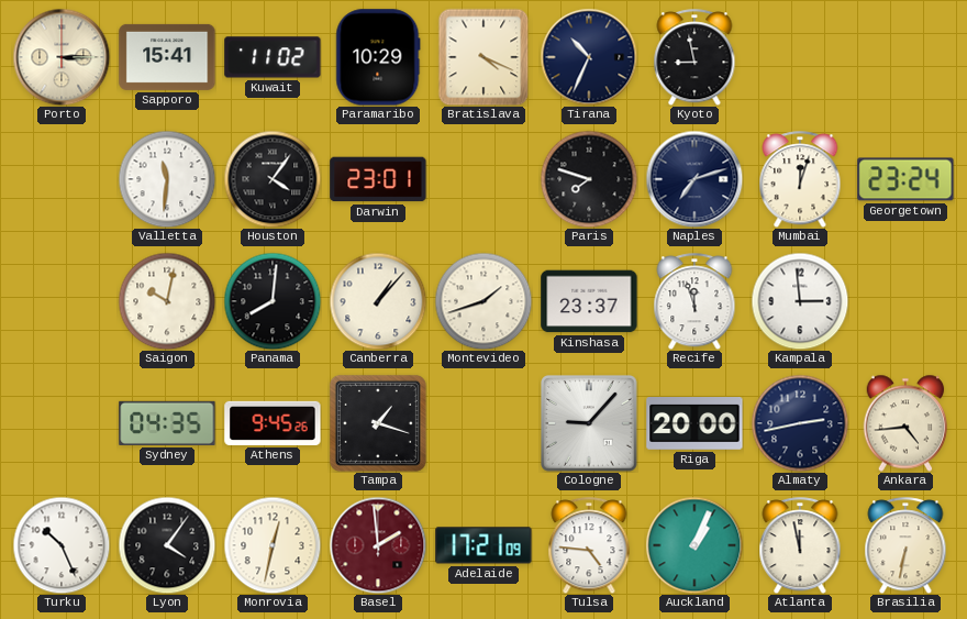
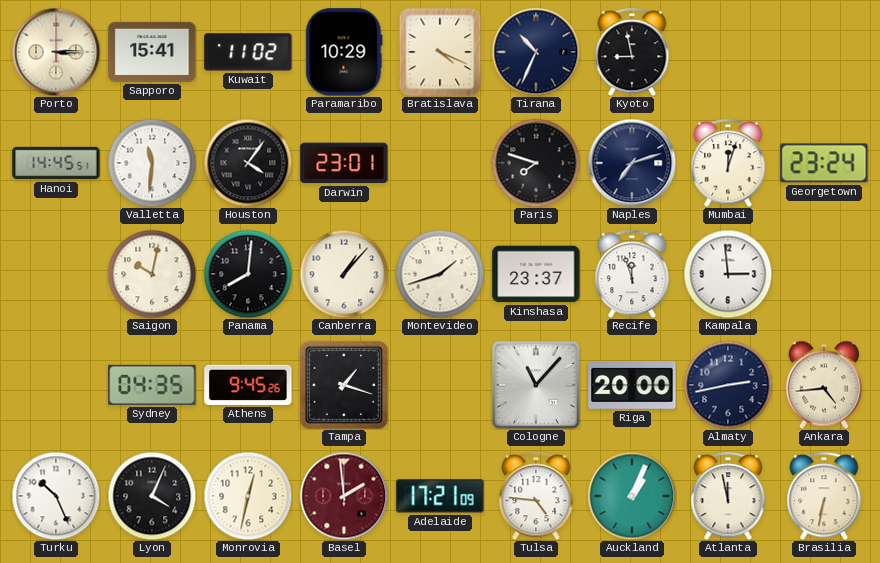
Hanoi: none -> 14:45 (56, 163)
Cologne: 9:07 -> 11:07 (537, 386)
Lyon: 4:06 -> 4:04 (152, 496)
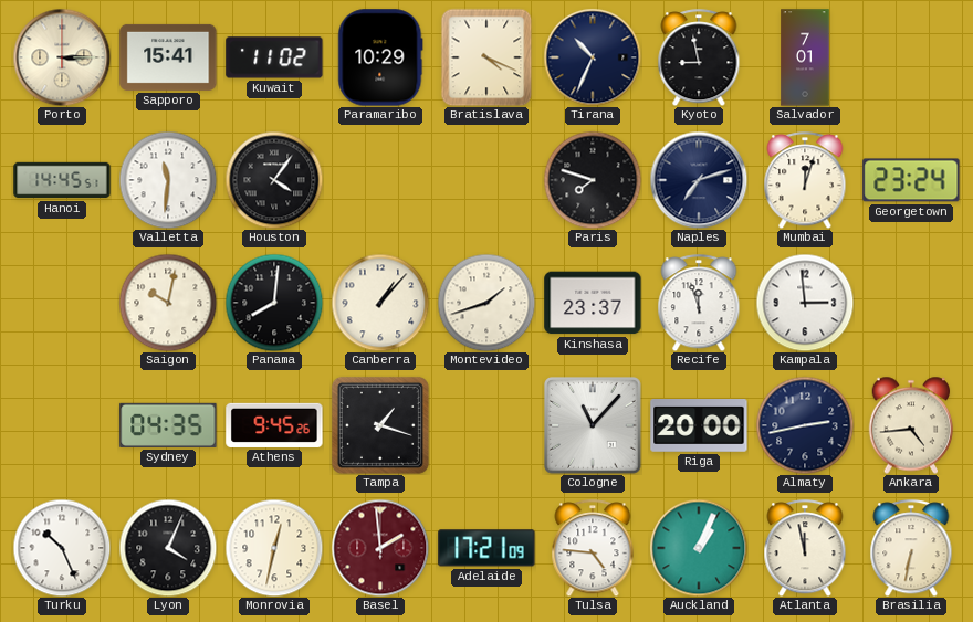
Salvador: none -> 7:01 (805, 57)
Darwin: 23:01 -> none (344, 163)
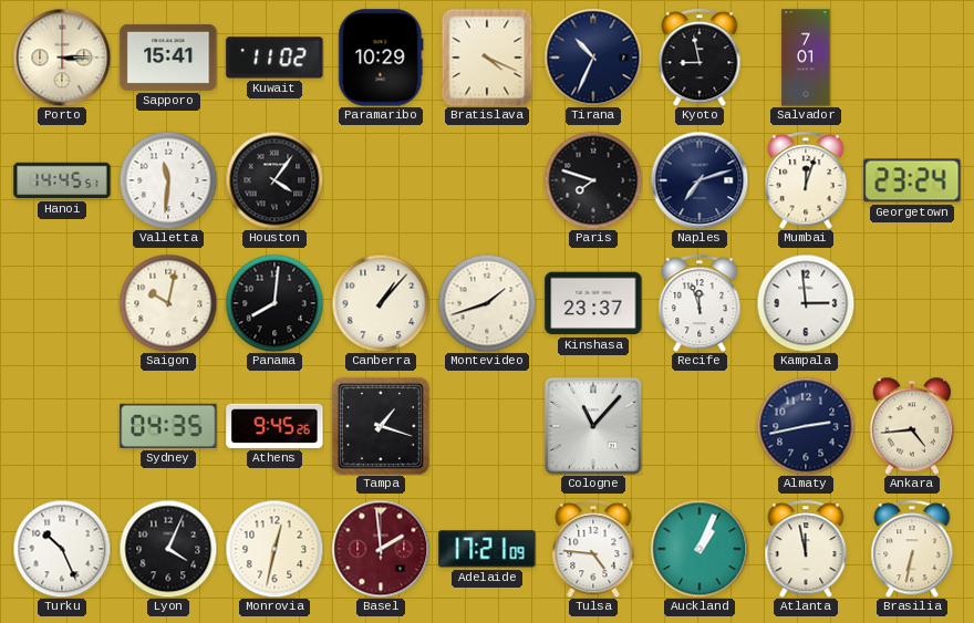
Riga: 20:00 -> none (699, 426)
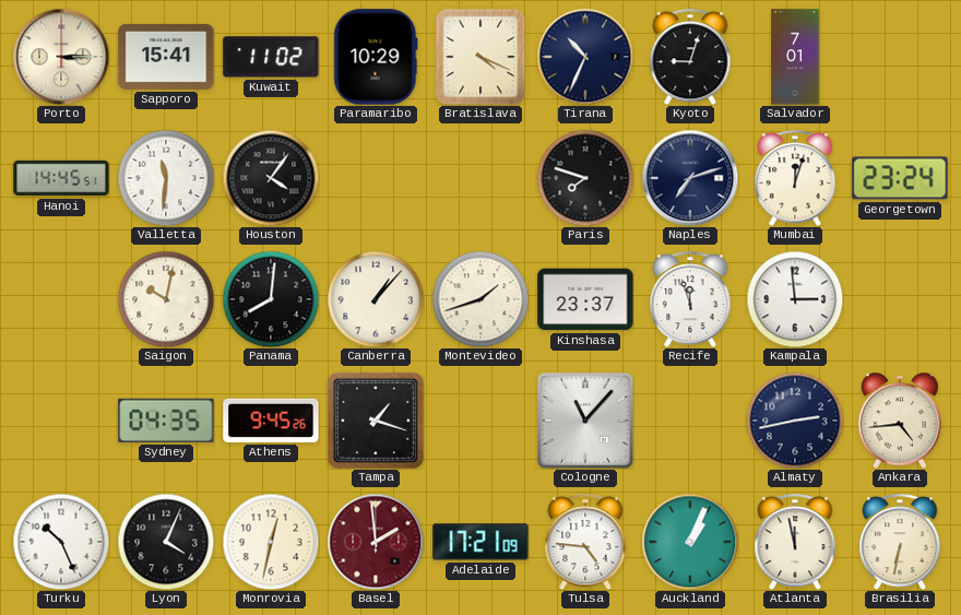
Kyoto: 8:58 -> 9:03 (690, 57)
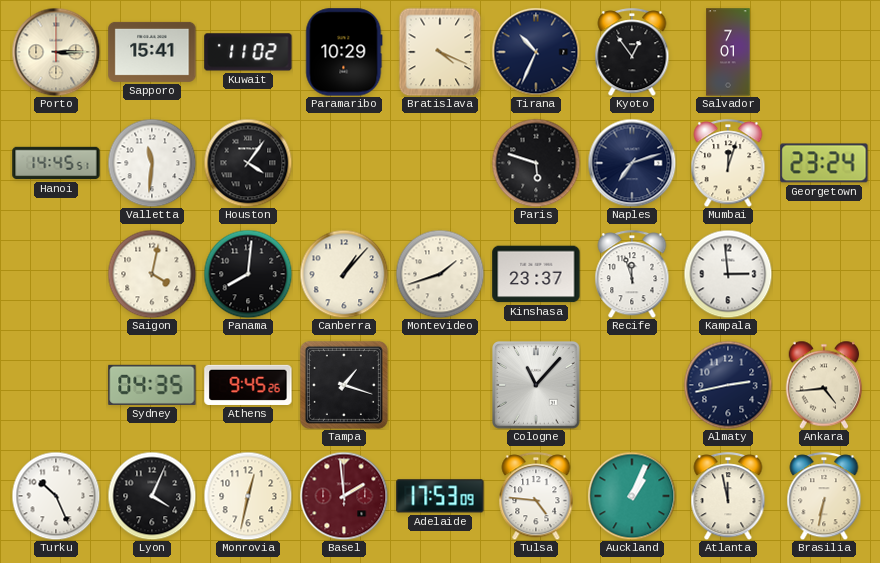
Kyoto: 9:03 -> 12:54 (632, 52)
Paris: 7:48 -> 5:48 (536, 163)
Saigon: 10:02 -> 4:02 (152, 274)
Adelaide: 17:21 -> 17:53 (440, 496)
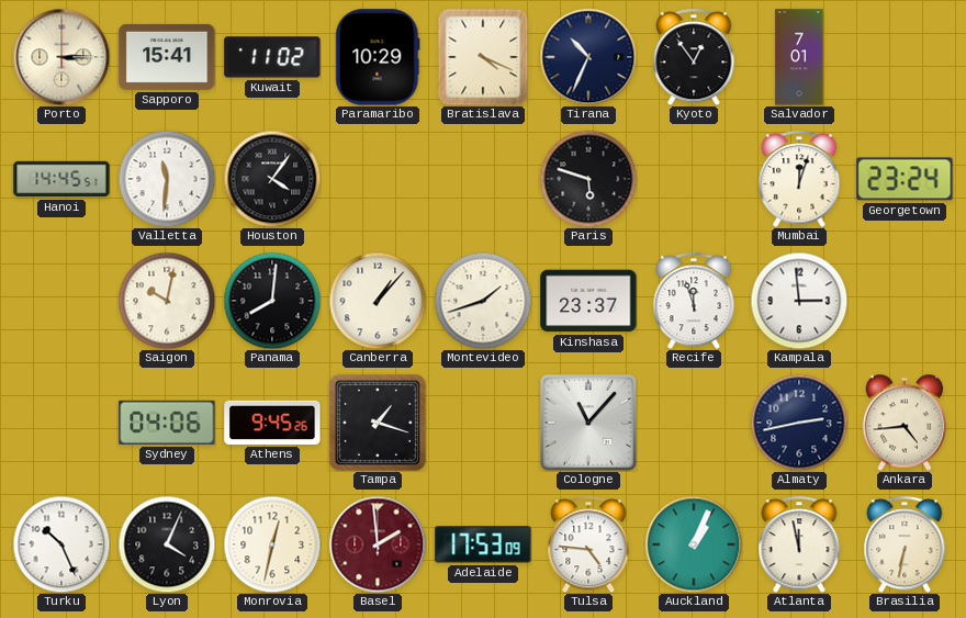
Naples: 7:12 -> none (632, 163)
Saigon: 4:02 -> 10:02 (167, 301)
Sydney: 04:35 -> 04:06 (167, 423)
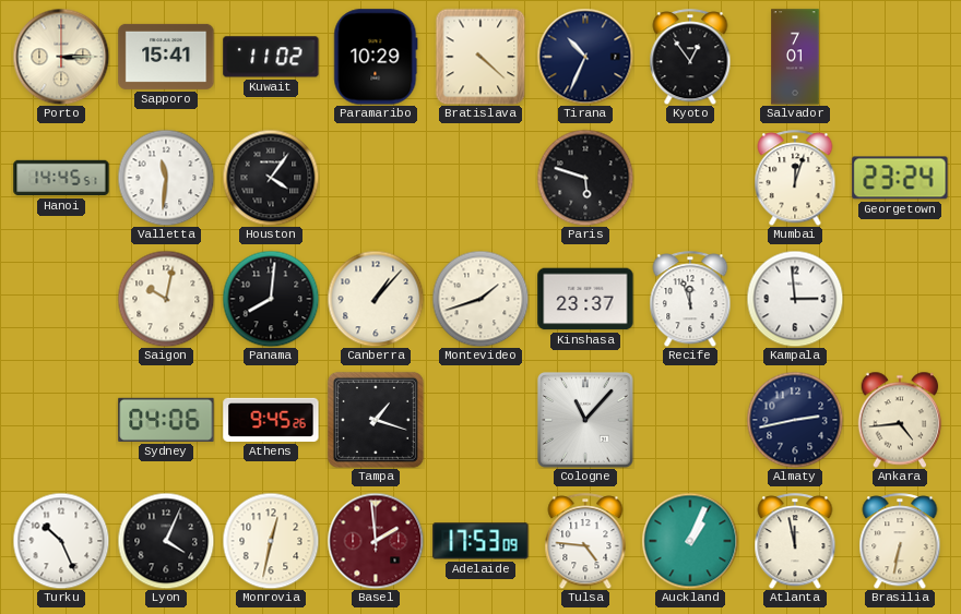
Bratislava: 4:19 -> 4:22 (480, 57)
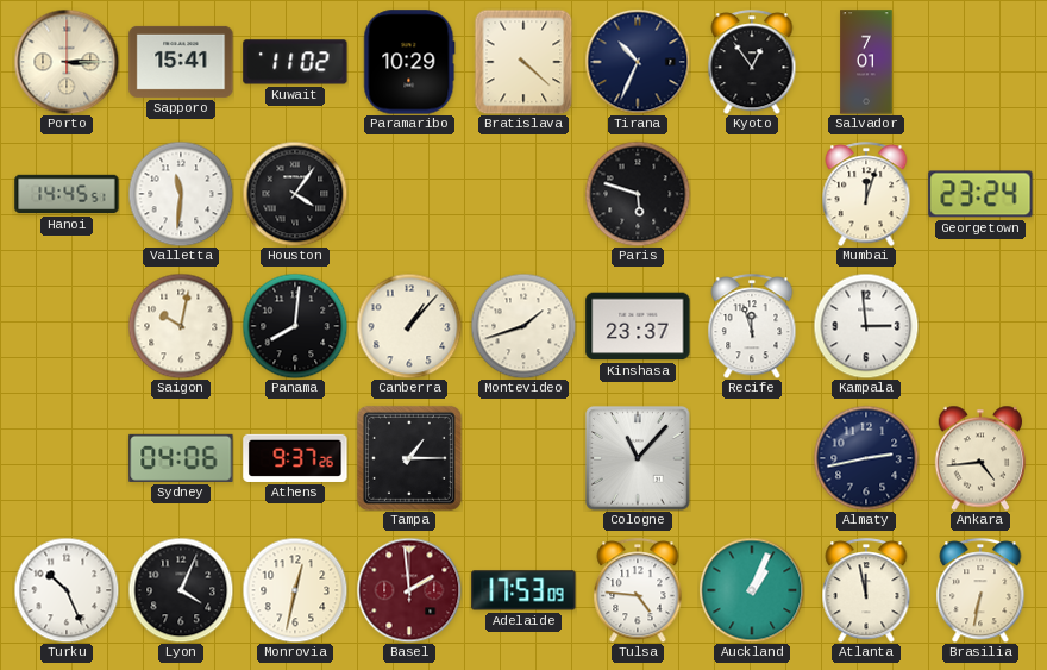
Athens: 9:45 -> 9:37 (295, 458)
Tampa: 1:18 -> 1:15 (409, 458)
